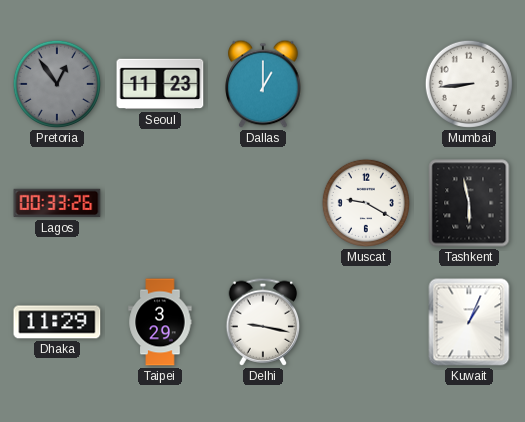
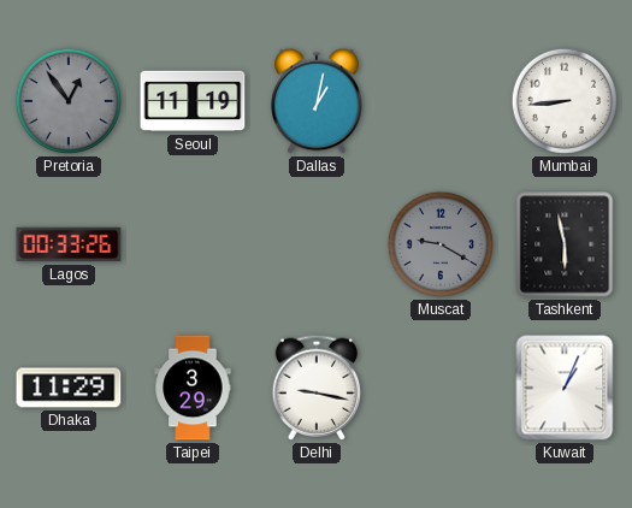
Seoul: 11:23 -> 11:19 (193, 101)
Dallas: 1:00 -> 1:02 (317, 101)
Muscat dial: white -> grey (441, 244)
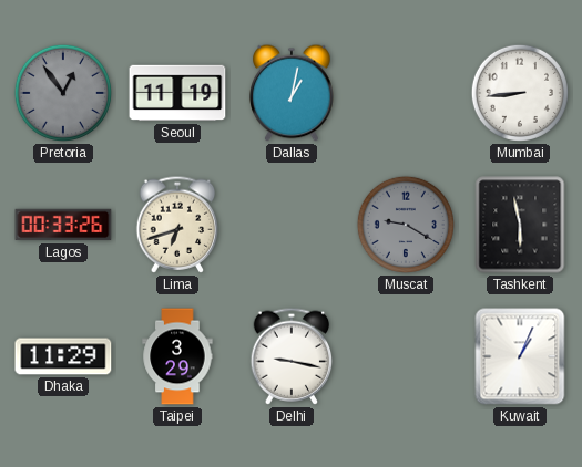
Lima: none -> 6:42 (177, 225)
